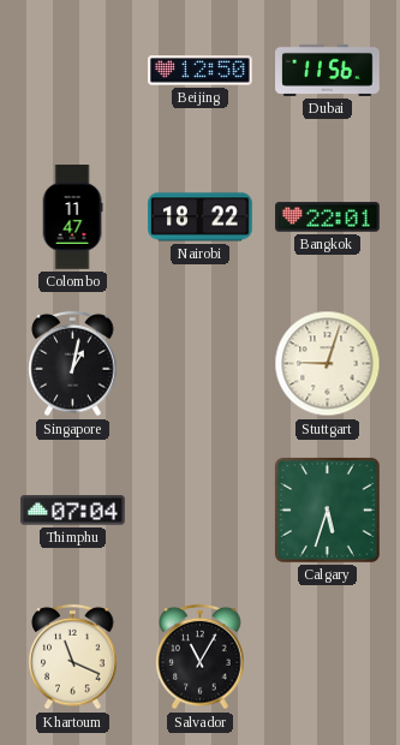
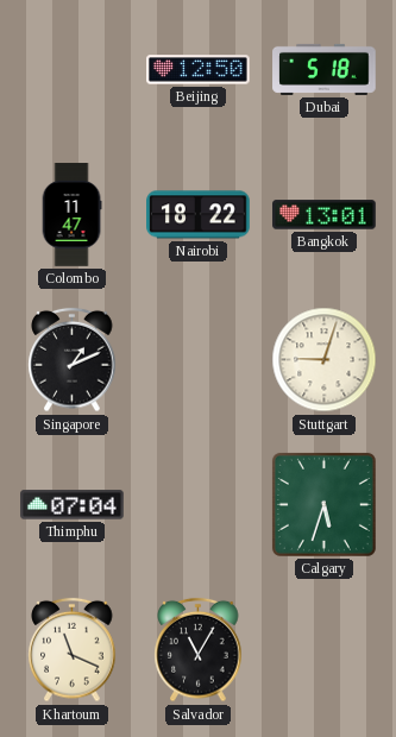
Dubai: 11:56 -> 5:18 (325, 69)
Bangkok: 22:01 -> 13:01 (325, 215)
Singapore: 1:02 -> 1:11 (73, 360)
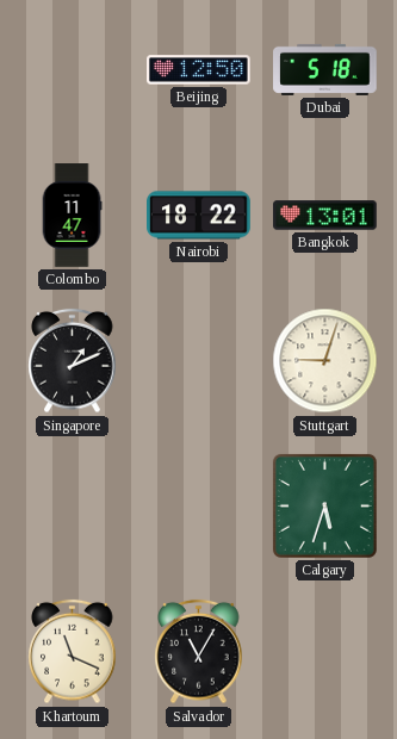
Thimphu: 07:04 -> none (73, 505)
